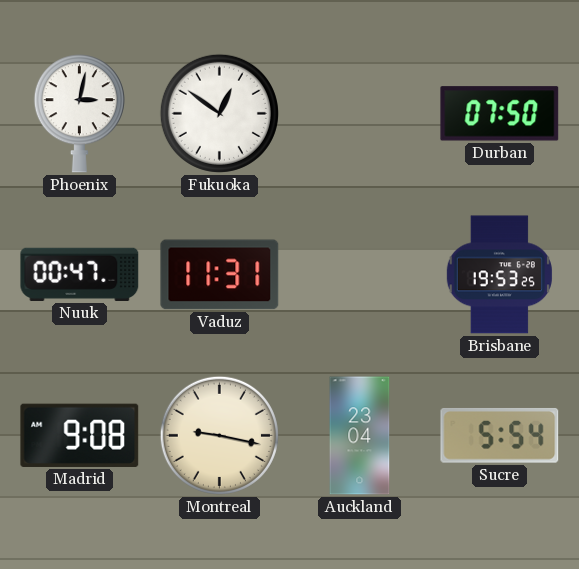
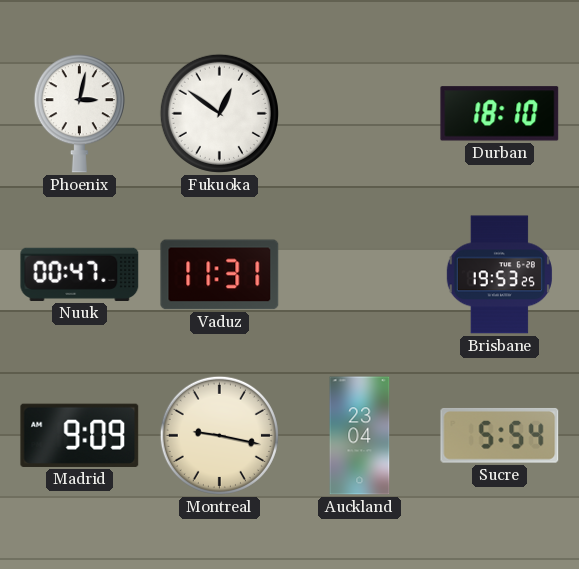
Durban: 07:50 -> 18:10 (500, 114)
Madrid: 9:08 -> 9:09 (80, 435)
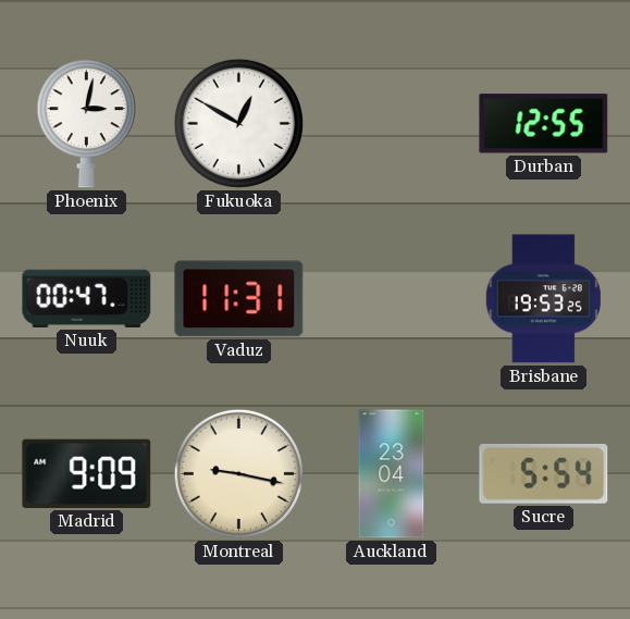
Fukuoka: 12:51 -> 12:50 (238, 123)
Durban: 18:10 -> 12:55 (544, 124)
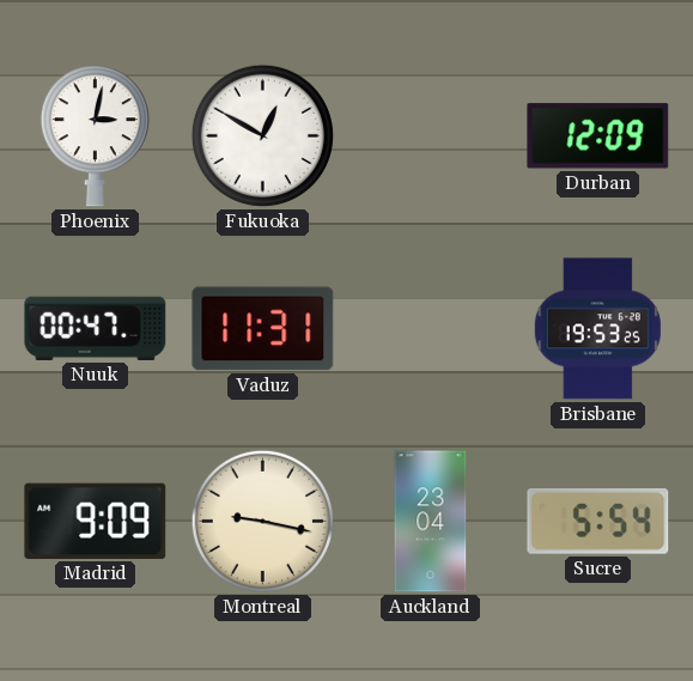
Durban: 12:55 -> 12:09 (598, 136)
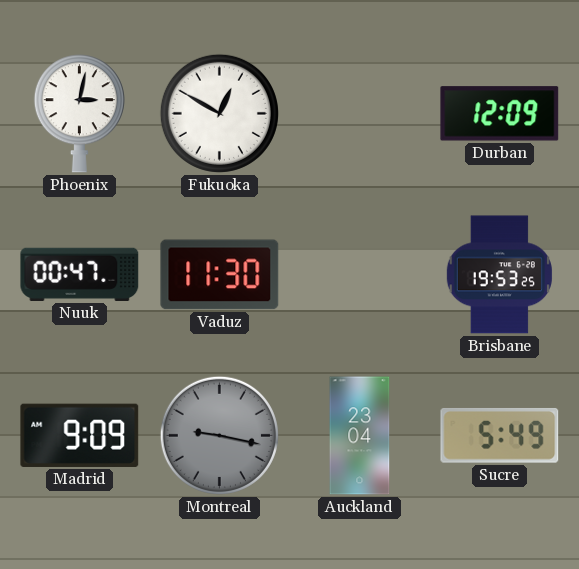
Vaduz: 11:31 -> 11:30 (220, 275)
Montreal dial: cream -> grey (219, 435)
Sucre: 5:54 -> 5:49 (500, 435)
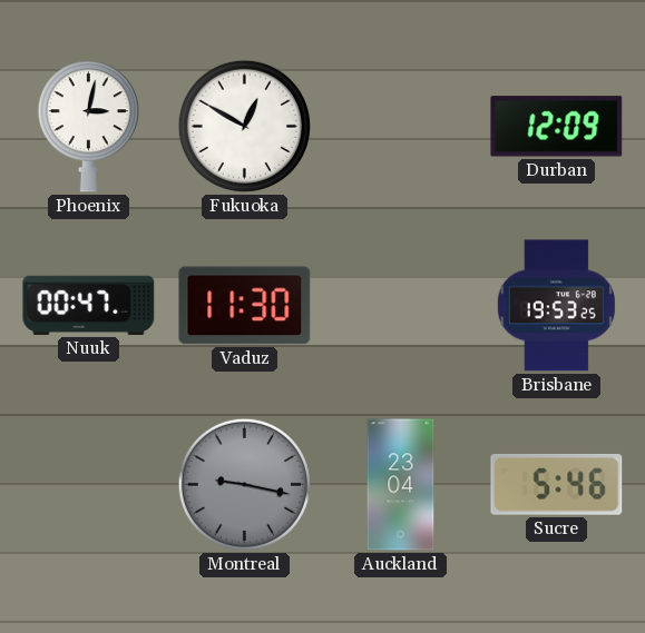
Madrid: 9:09 -> none (80, 435)
Sucre: 5:49 -> 5:46 (557, 484)
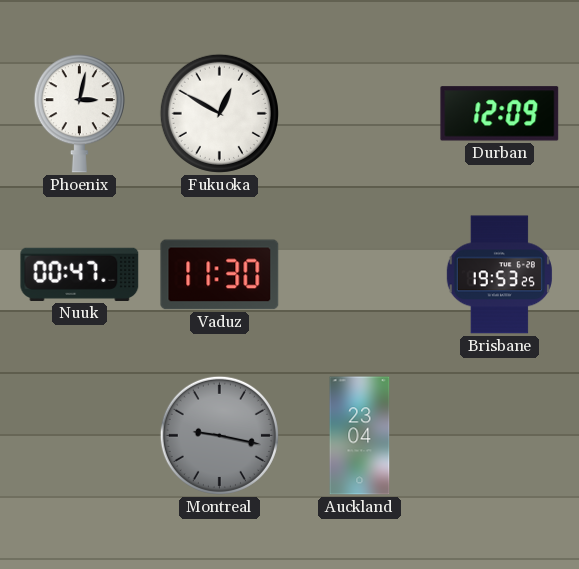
Sucre: 5:46 -> none (557, 484)
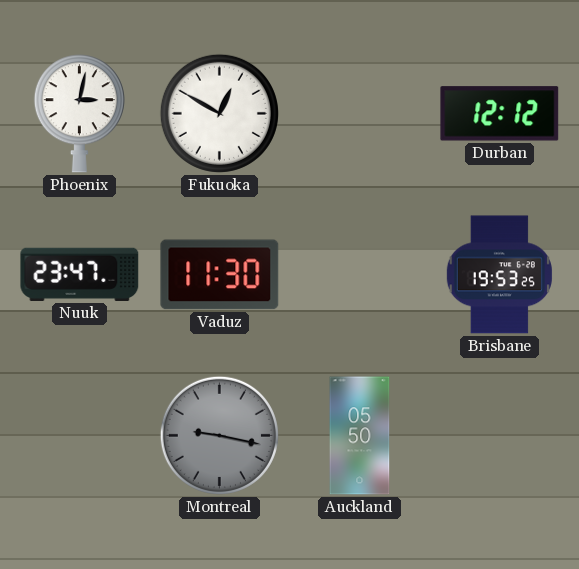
Durban: 12:09 -> 12:12 (500, 114)
Nuuk: 00:47 -> 23:47 (80, 274)
Auckland: 23:04 -> 05:50 (360, 436)
